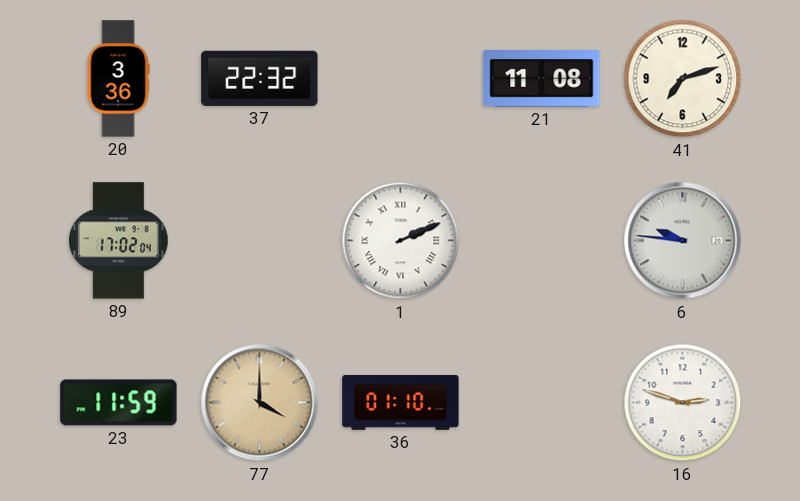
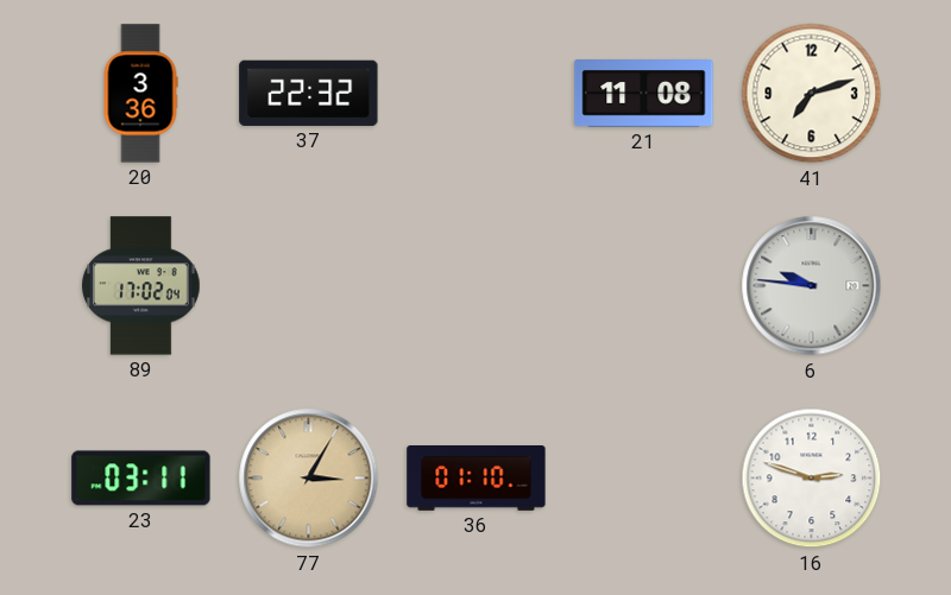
1: 2:11 -> none (401, 241)
23: 11:59 -> 03:11 (141, 479)
77: 4:00 -> 3:05 (309, 479)
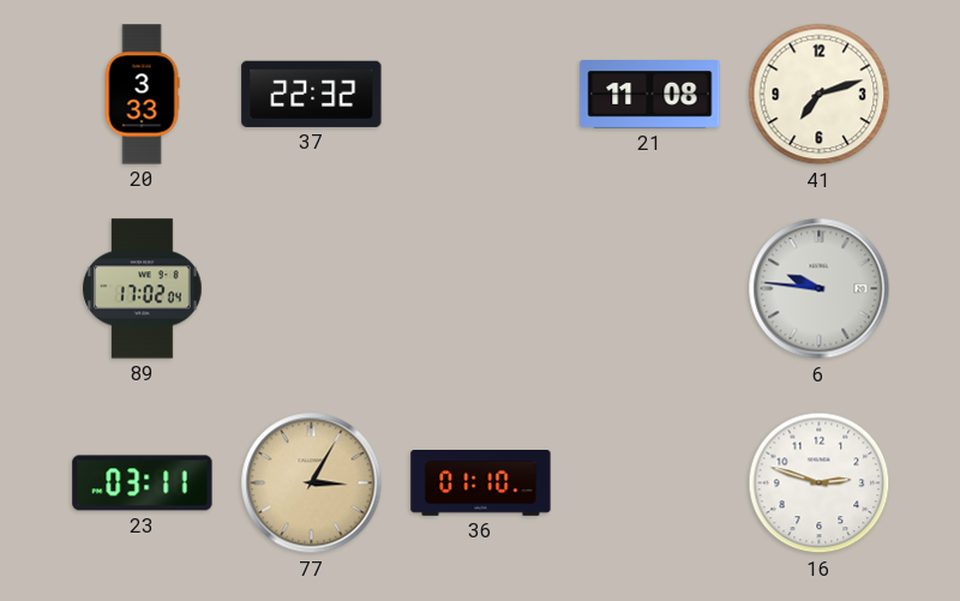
20: 3:36 -> 3:33 (142, 95)
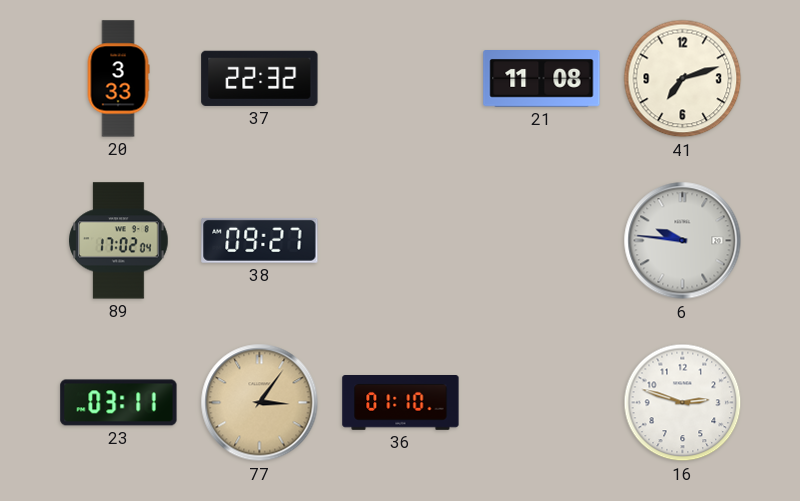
38: none -> 09:27 (260, 240)
77: 3:05 -> 3:06 (260, 403)
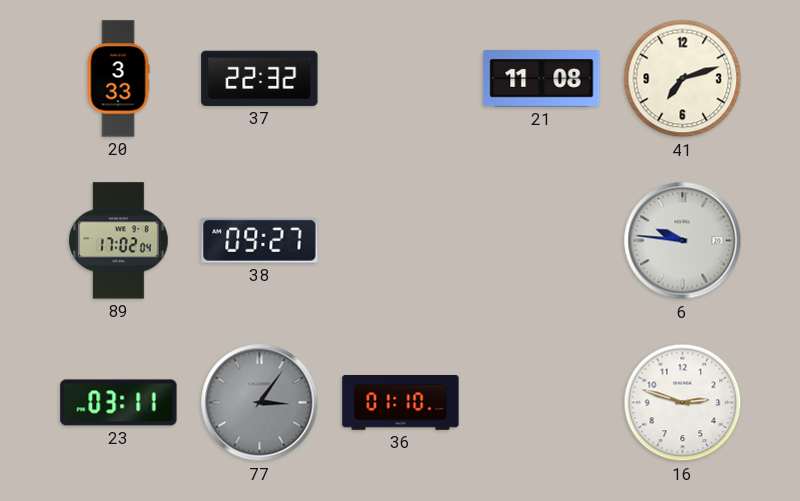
77 dial: champagne -> grey (260, 403)
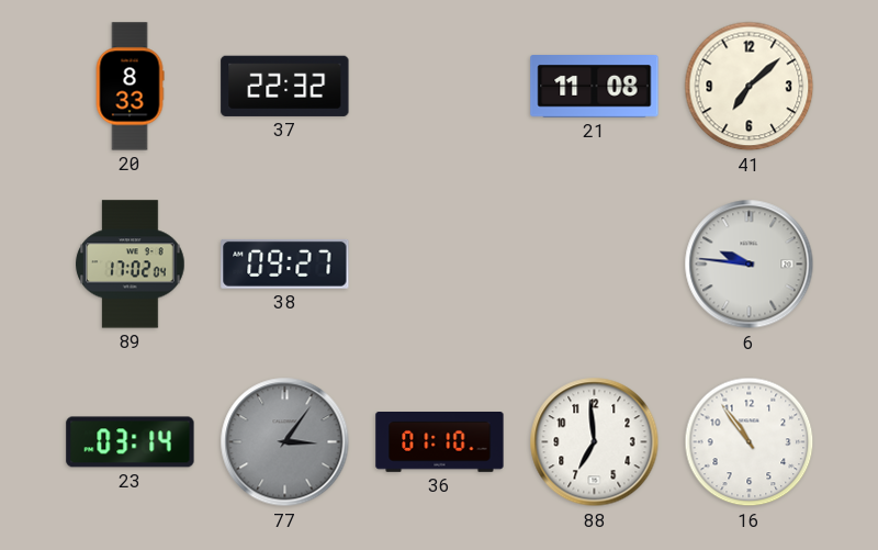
20: 3:33 -> 8:33 (130, 87)
41: 7:12 -> 7:08 (750, 87)
23: 03:11 -> 03:14 (131, 442)
88: none -> 6:59 (595, 442)
16: 2:48 -> 10:54 (750, 442)
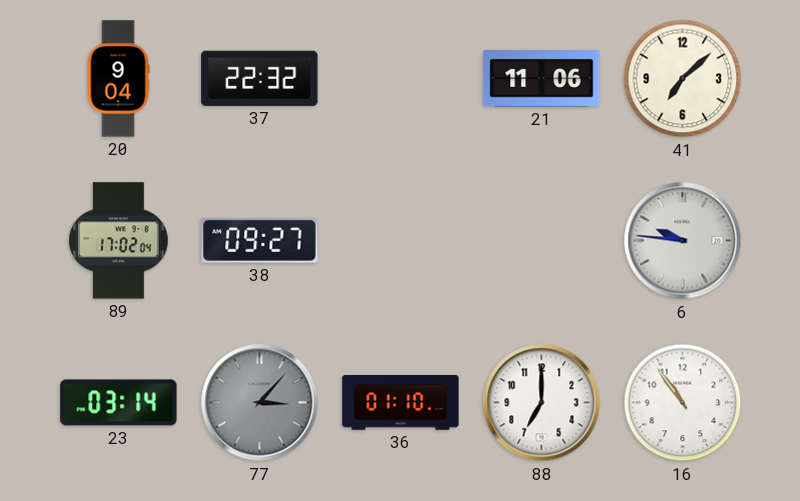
20: 8:33 -> 9:04 (118, 79)
21: 11:08 -> 11:06 (542, 79)
77: 3:06 -> 3:07 (260, 403)
88: 6:59 -> 7:00 (542, 403)
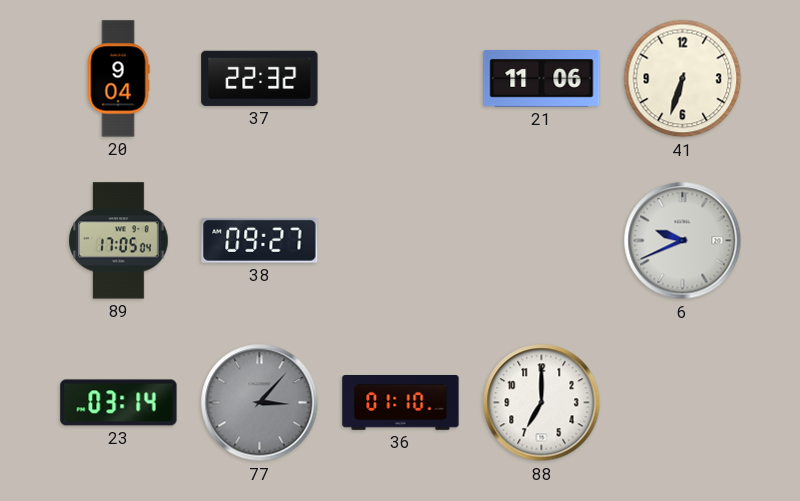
41: 7:08 -> 6:33 (683, 79)
89: 17:02 -> 17:05 (119, 241)
6: 9:46 -> 9:41 (683, 241)
16: 10:54 -> none (683, 403)
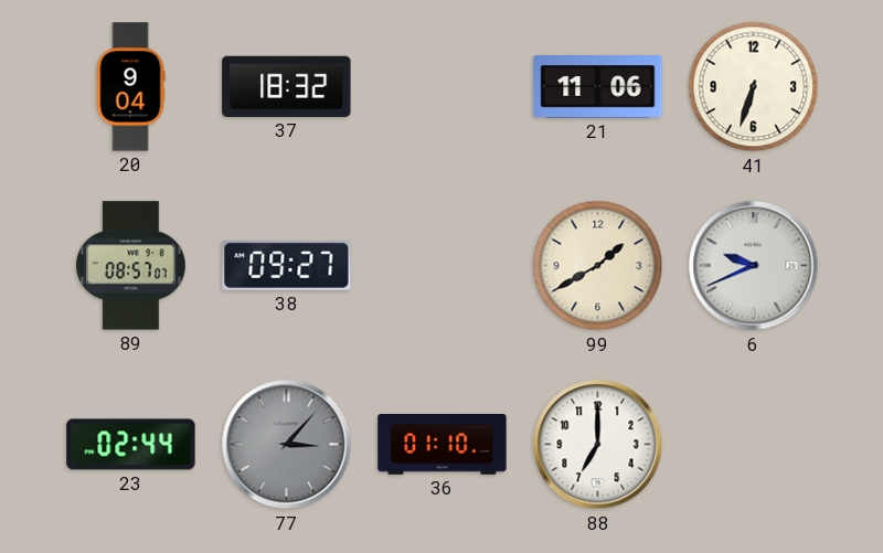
37: 22:32 -> 18:32 (287, 86)
89: 17:05 -> 08:57 (131, 266)
99: none -> 1:40 (598, 266)
23: 03:14 -> 02:44 (131, 445)
